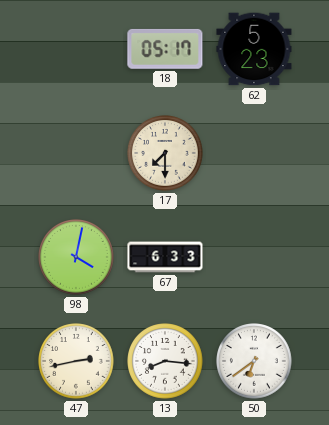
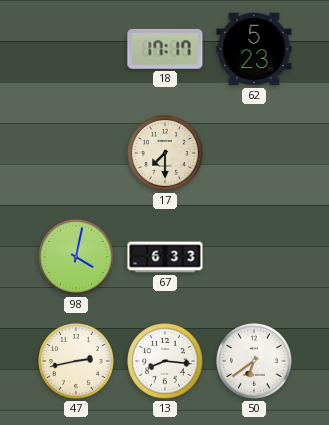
18: 05:17 -> 17:17 (165, 49)
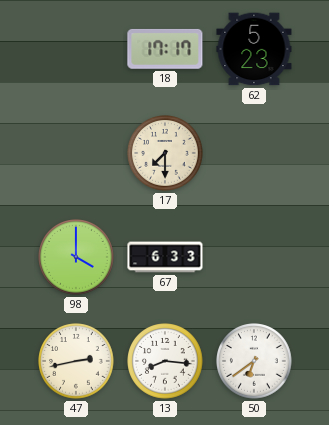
98: 4:02 -> 4:00 (76, 257)
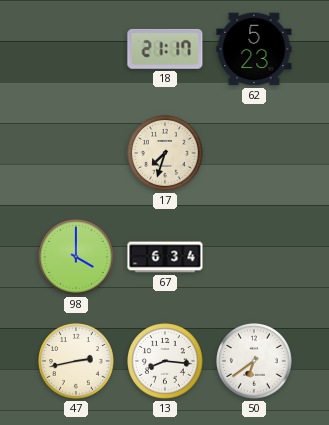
18: 17:17 -> 21:17 (165, 49)
17: 7:30 -> 7:33 (165, 153)
67: 6:33 -> 6:34 (165, 257)
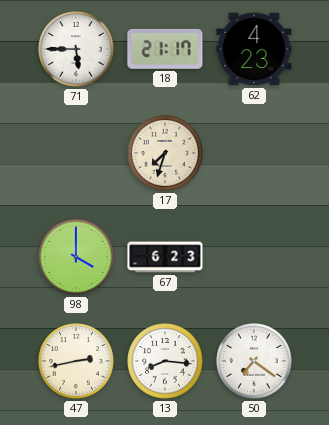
71: none -> 5:45 (76, 49)
62: 5:23 -> 4:23 (254, 49)
67: 6:34 -> 6:23 (165, 257)
50: 6:39 -> 7:21 (254, 361)
